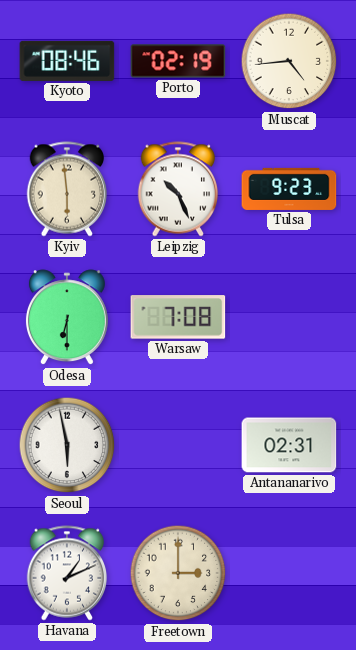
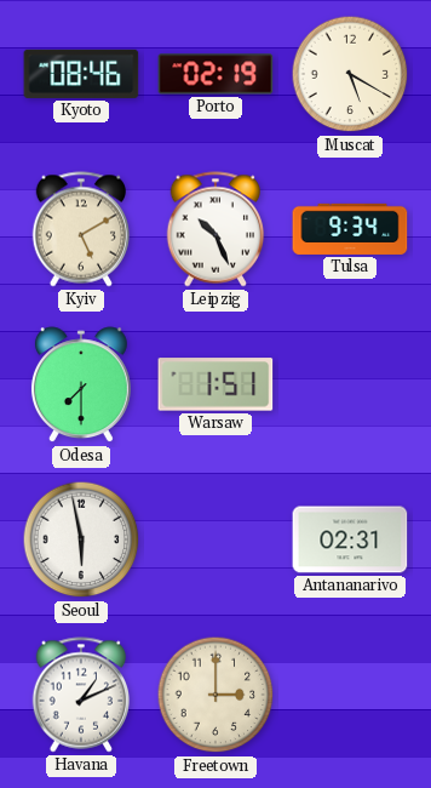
Muscat: 4:44 -> 5:20 (350, 74)
Kyiv: 5:59 -> 5:10 (81, 229)
Tulsa: 9:23 -> 9:34 (350, 229)
Odesa: 6:30 -> 7:30 (81, 386)
Warsaw: 7:08 -> 1:51 (215, 384)
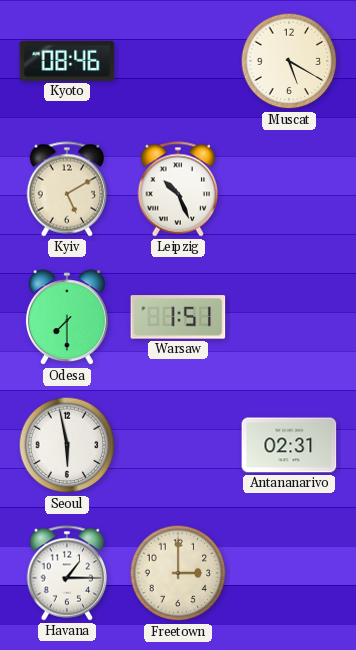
Porto: 02:19 -> none (215, 74)
Tulsa: 9:34 -> none (350, 229)
Havana: 1:11 -> 1:15 (67, 573)
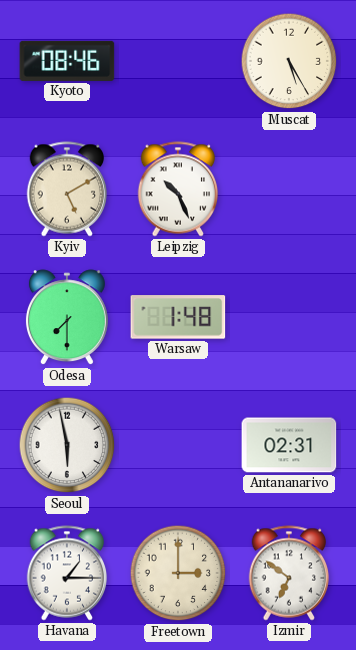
Muscat: 5:20 -> 5:25 (289, 61)
Warsaw: 1:51 -> 1:48 (178, 317)
Izmir: none -> 6:51 (289, 573)
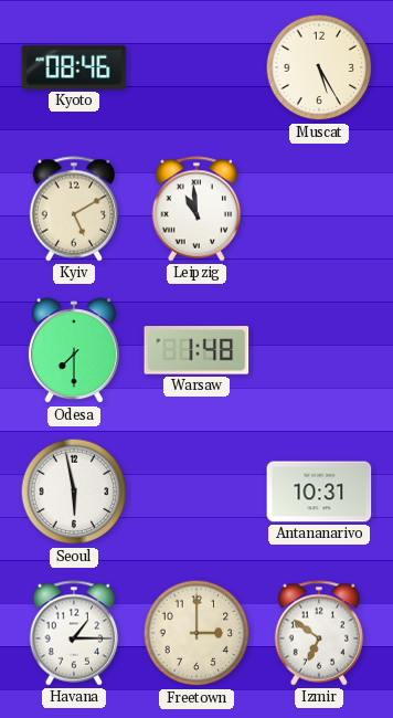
Leipzig: 10:26 -> 10:59 (197, 209)
Antananarivo: 02:31 -> 10:31 (319, 492)
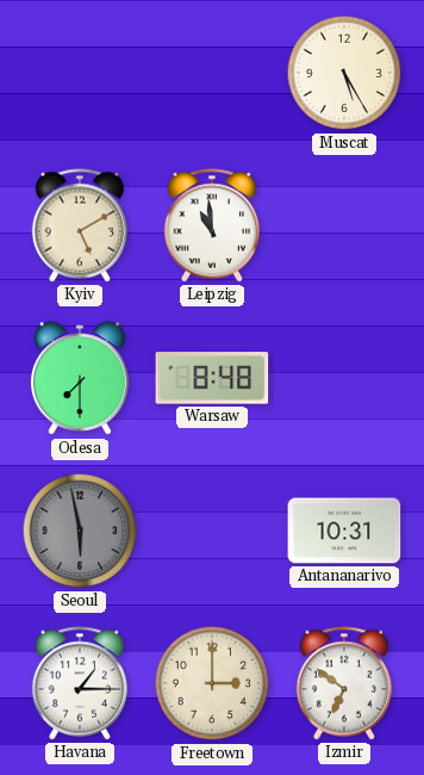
Kyoto: 08:46 -> none (74, 67)
Warsaw: 1:48 -> 8:48 (212, 378)
Seoul dial: white -> grey (80, 531)
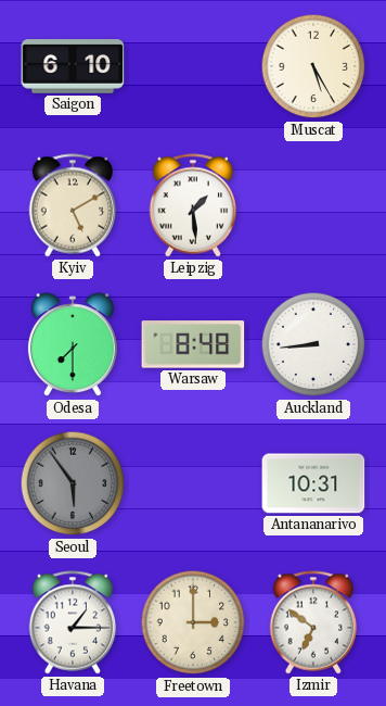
Saigon: none -> 6:10 (73, 66)
Leipzig: 10:59 -> 1:29 (193, 205)
Auckland: none -> 8:44 (313, 344)
Seoul: 5:58 -> 5:54 (73, 483)
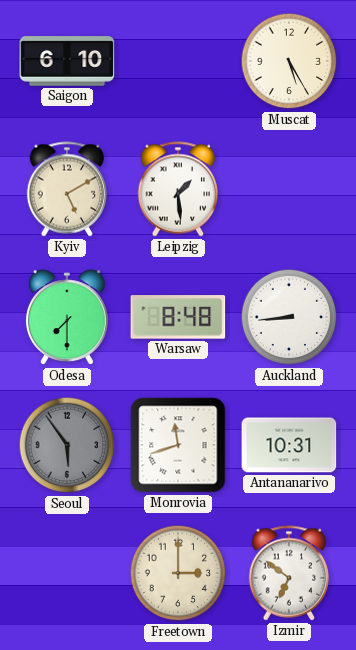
Monrovia: none -> 11:42 (178, 445)
Havana: 1:15 -> none (73, 622)
